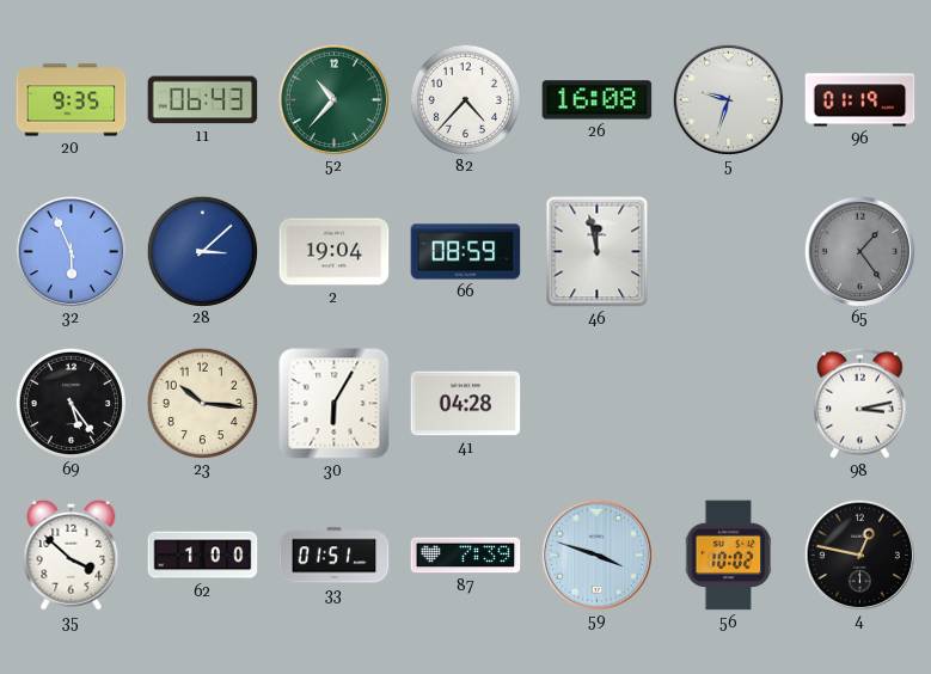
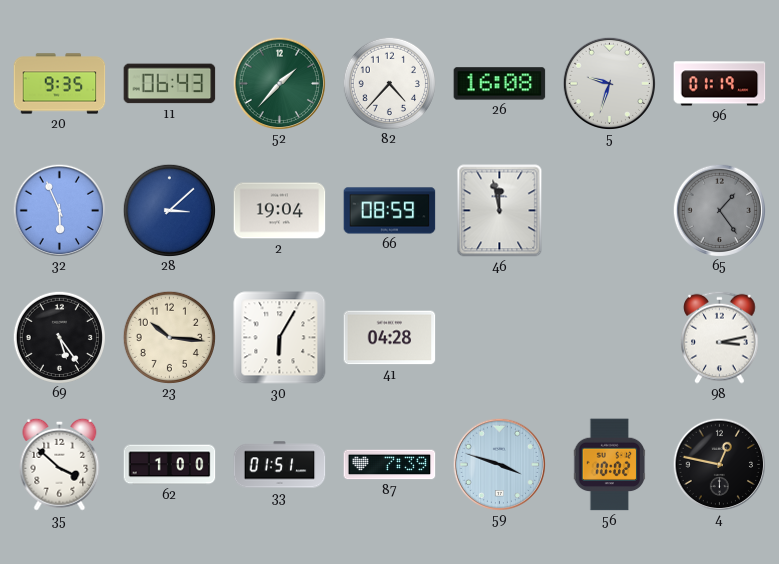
52: 10:37 -> 1:37 (279, 83)
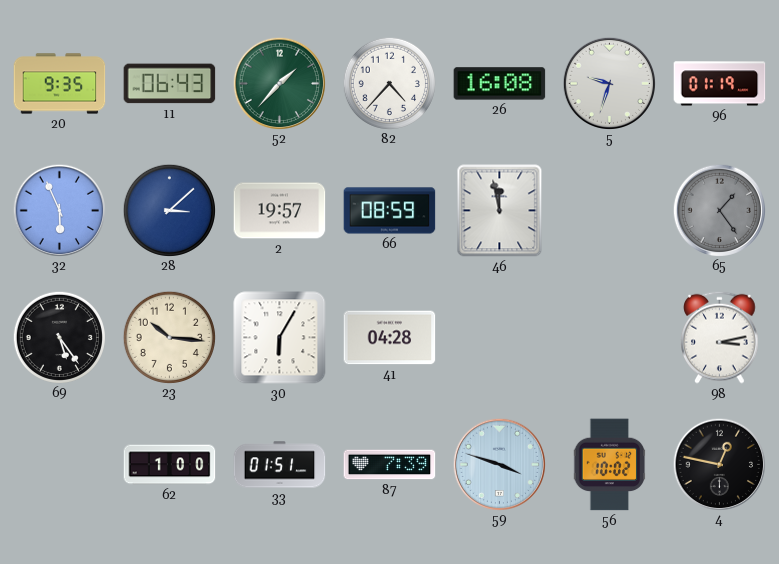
2: 19:04 -> 19:57 (280, 211)
35: 3:52 -> none (60, 464)
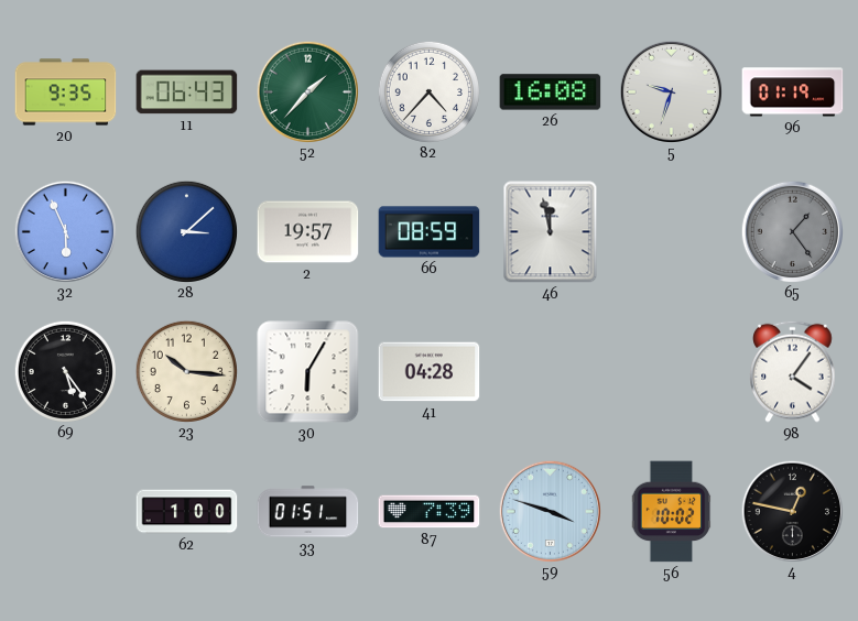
98: 3:13 -> 4:06 (793, 371)
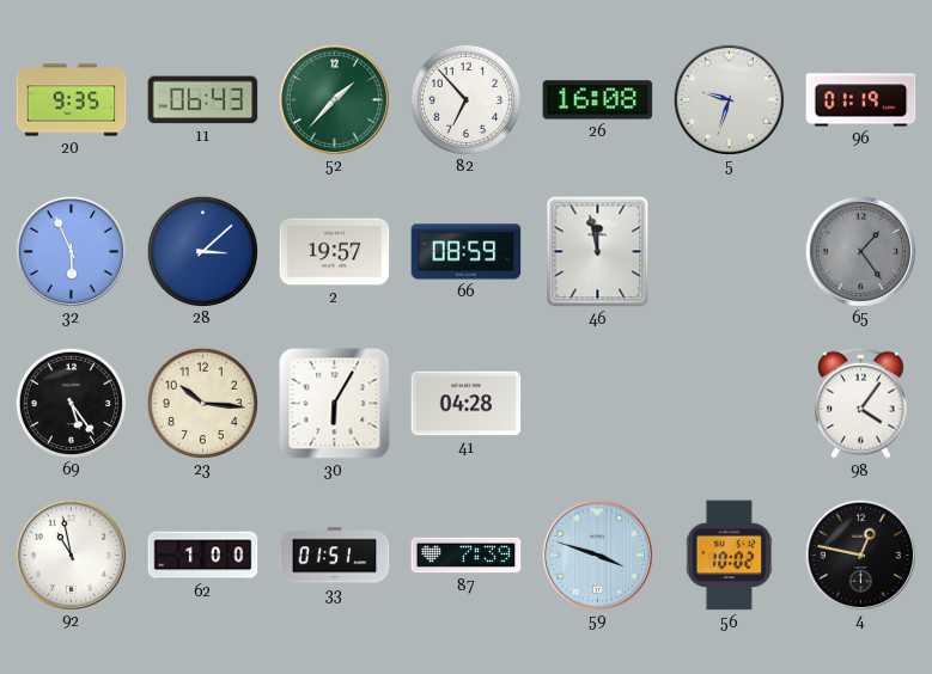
82: 4:37 -> 6:53 (465, 99)
92: none -> 10:58 (71, 554)
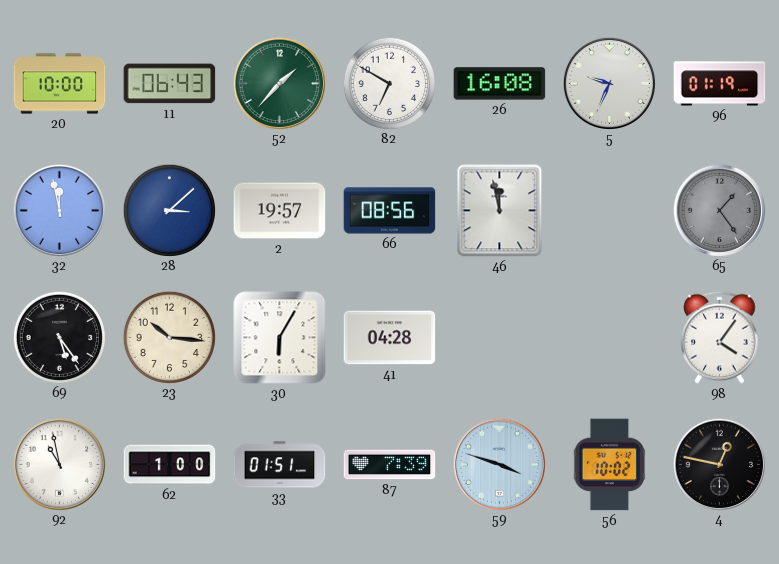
20: 9:35 -> 10:00 (60, 84)
82: 6:53 -> 6:50 (389, 83)
5: 9:33 -> 9:34 (609, 83)
32: 5:56 -> 11:58 (59, 210)
66: 08:59 -> 08:56 (390, 211)
